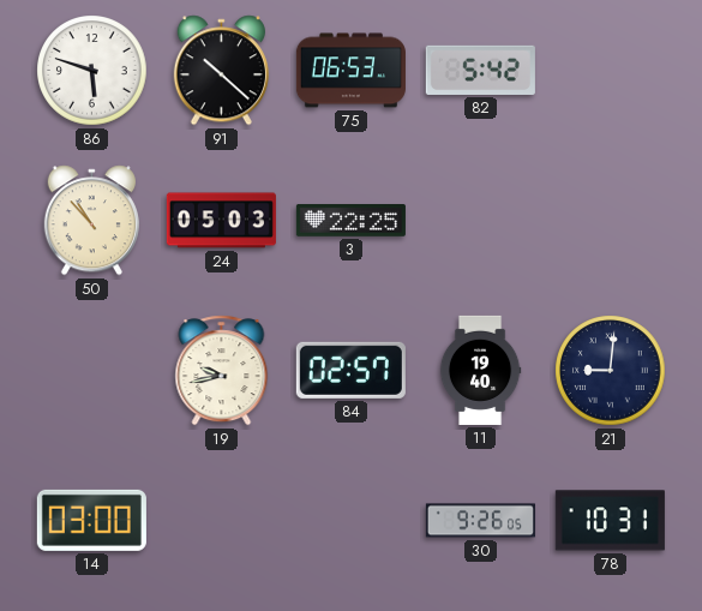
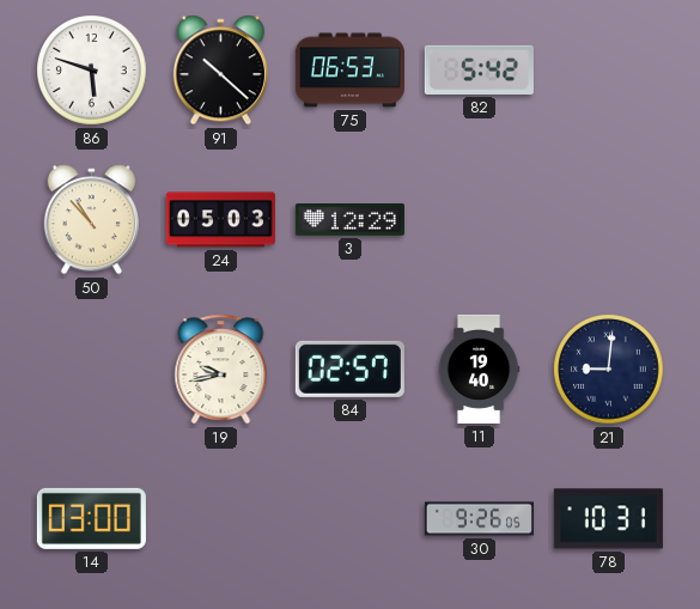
3: 22:25 -> 12:29 (349, 220)
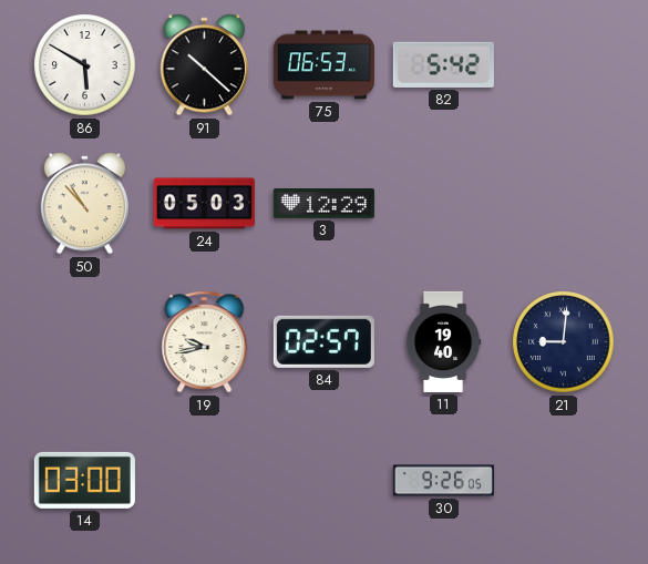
86: 5:48 -> 5:50 (85, 65)
78: 10:31 -> none (608, 519)
